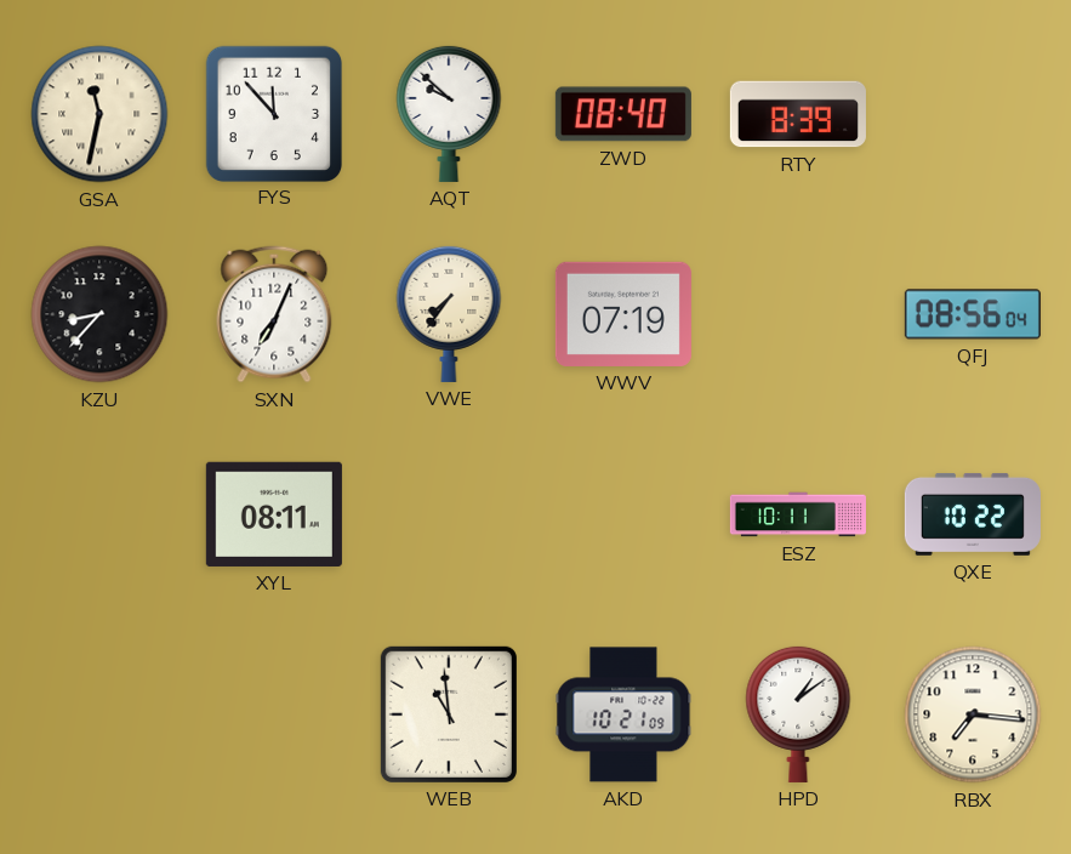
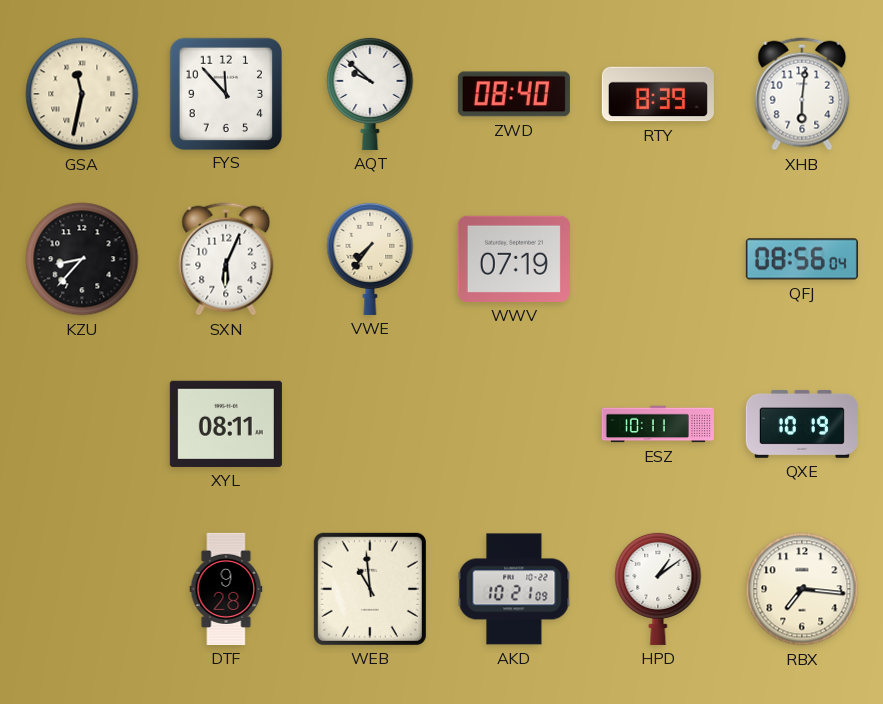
XHB: none -> 6:01 (802, 94)
SXN: 7:04 -> 6:04 (226, 259)
QXE: 10:22 -> 10:19 (802, 424)
DTF: none -> 9:28 (226, 589)
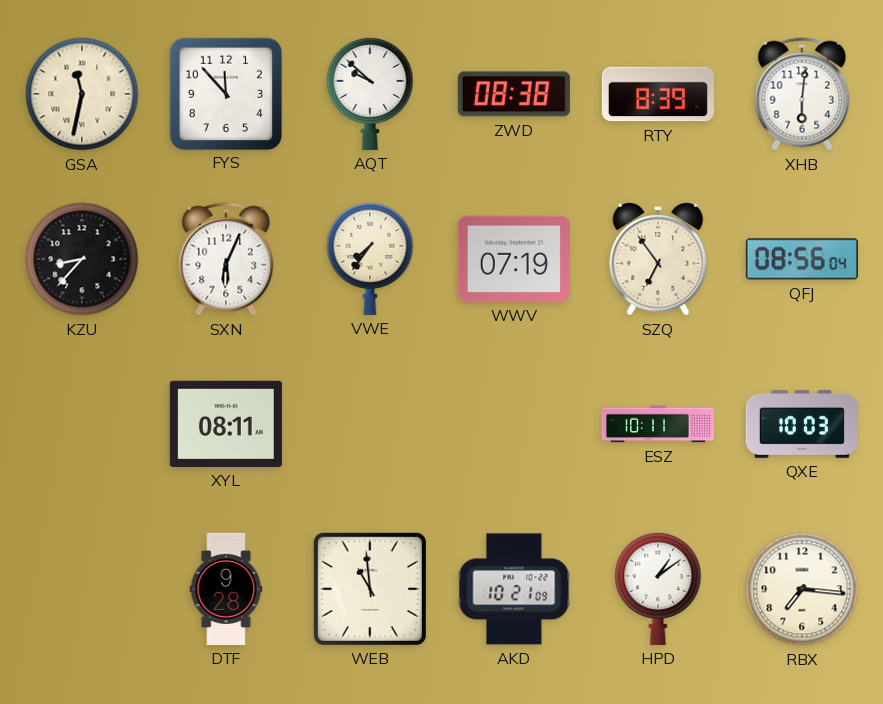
ZWD: 08:40 -> 08:38 (514, 94)
SZQ: none -> 6:54 (658, 260)
QXE: 10:19 -> 10:03 (802, 424)
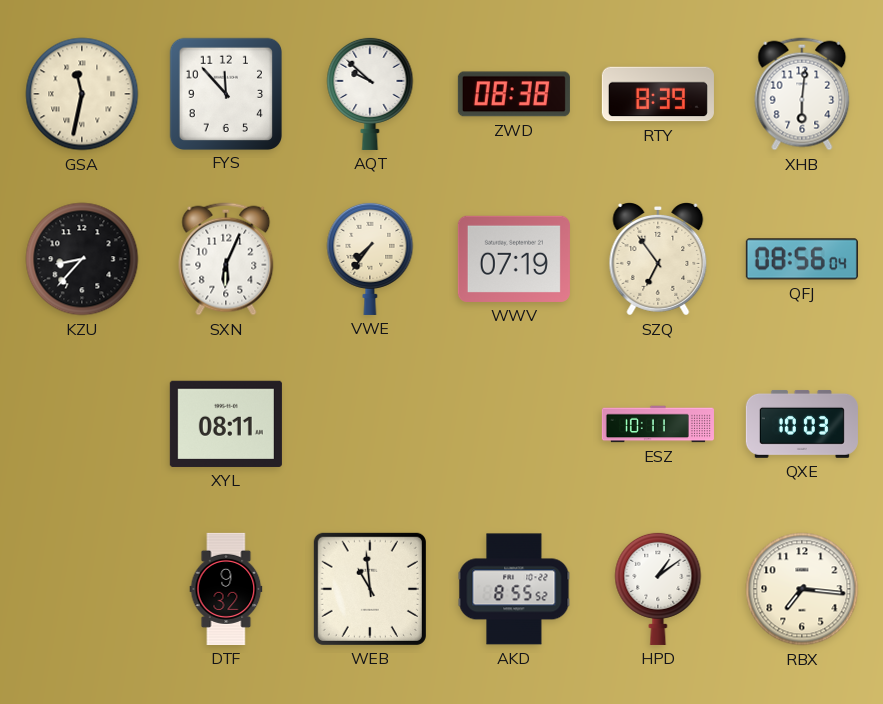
DTF: 9:28 -> 9:32 (226, 589)
AKD: 10:21 -> 8:55 (514, 589)
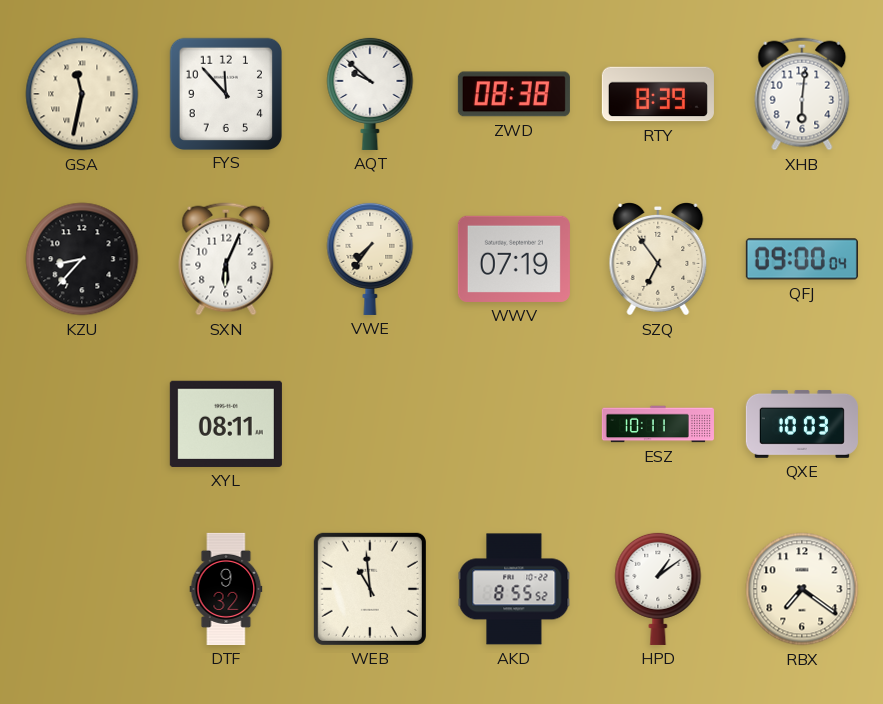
QFJ: 08:56 -> 09:00 (802, 259)
RBX: 7:16 -> 7:21 (802, 589)
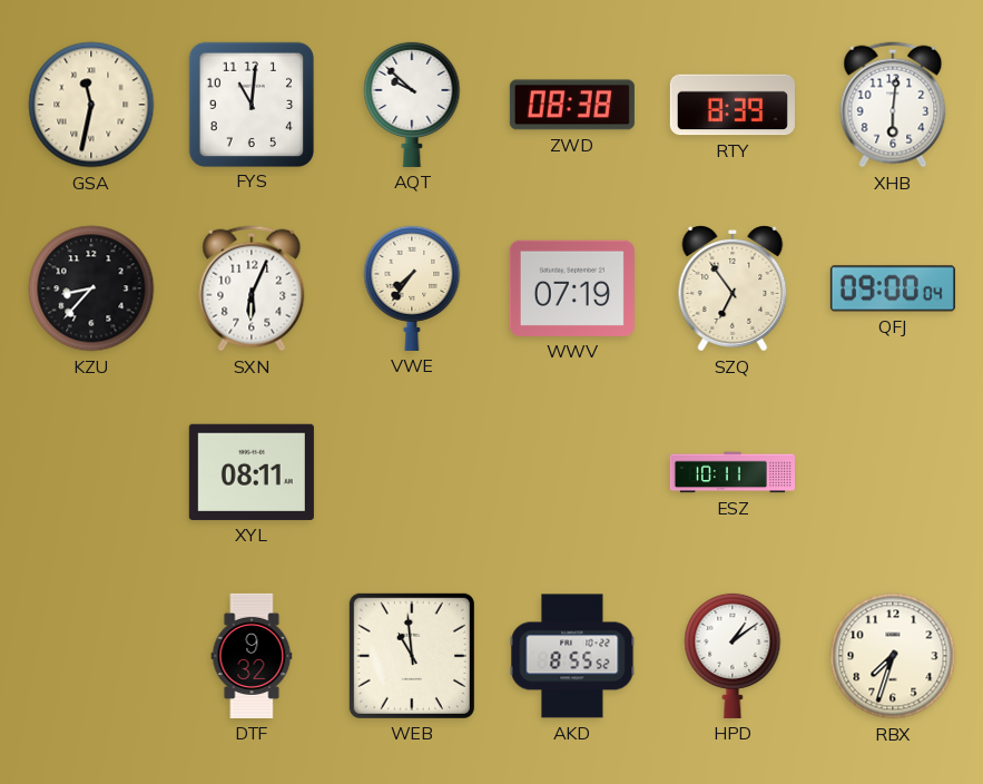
FYS: 11:53 -> 11:01 (250, 104)
QXE: 10:03 -> none (802, 424)
RBX: 7:21 -> 7:33 (893, 656)
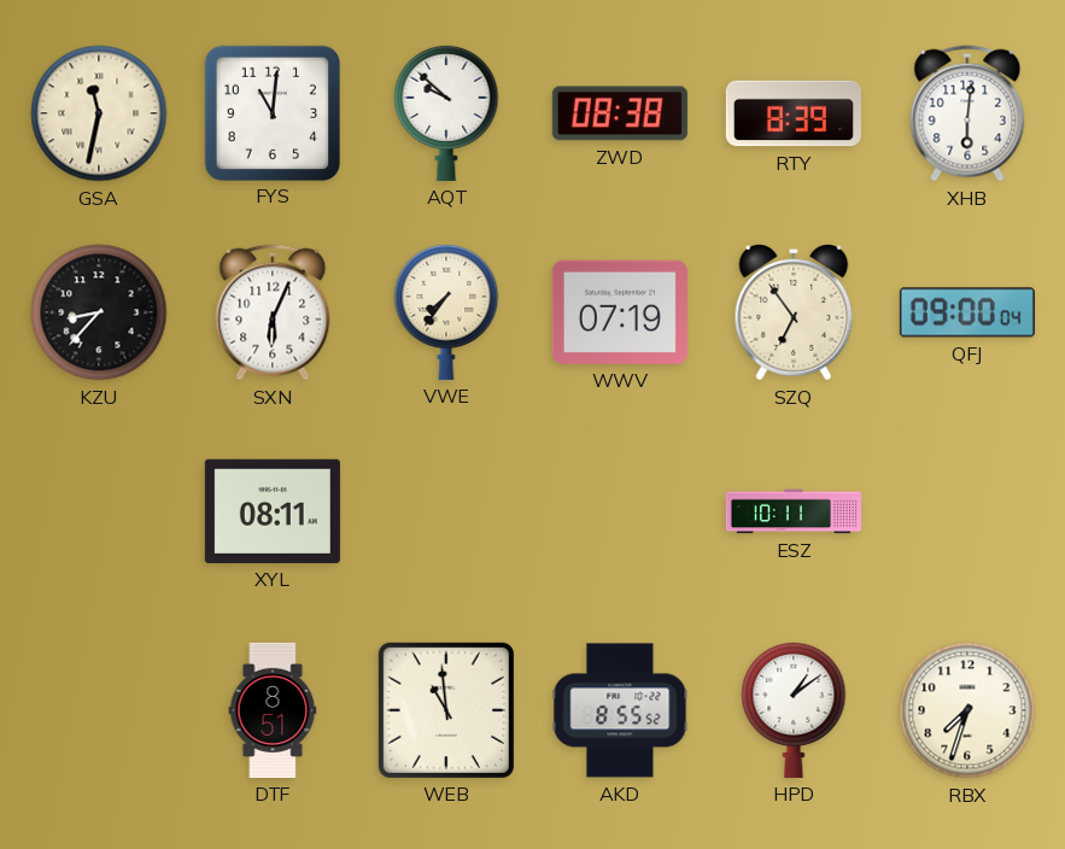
DTF: 9:32 -> 8:51 (273, 710)
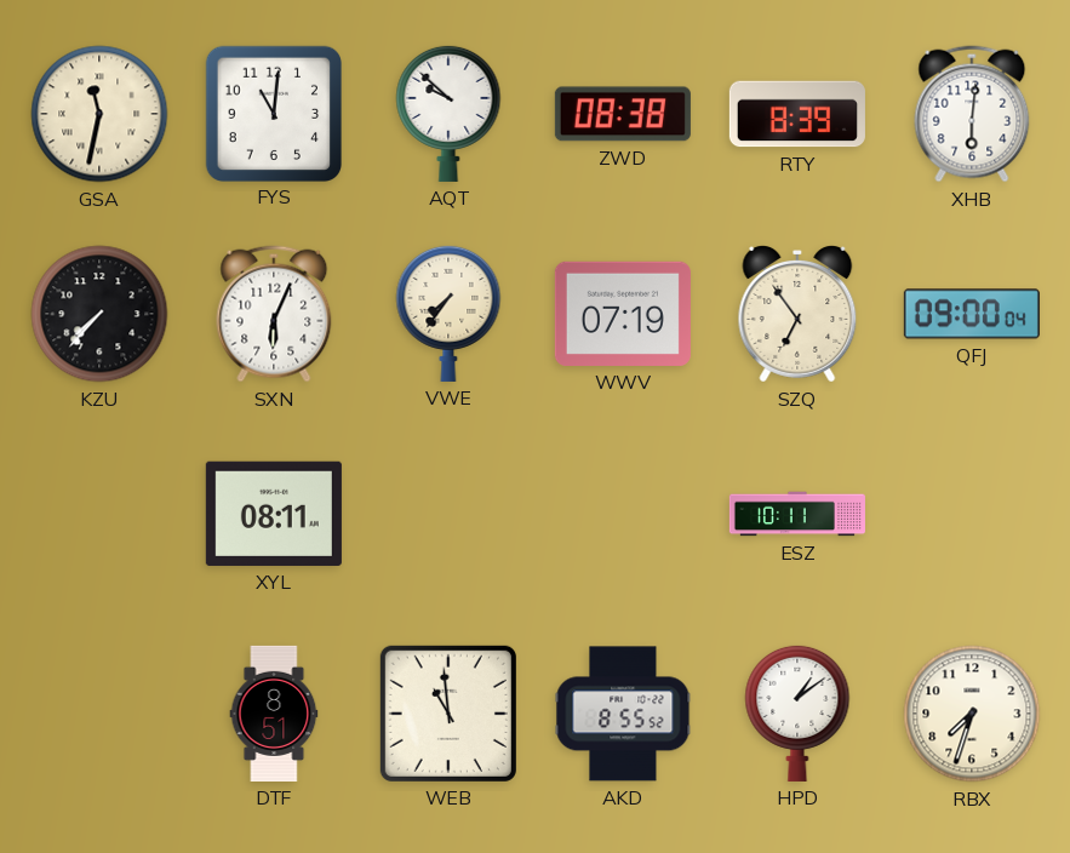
KZU: 8:37 -> 7:37 (99, 314)
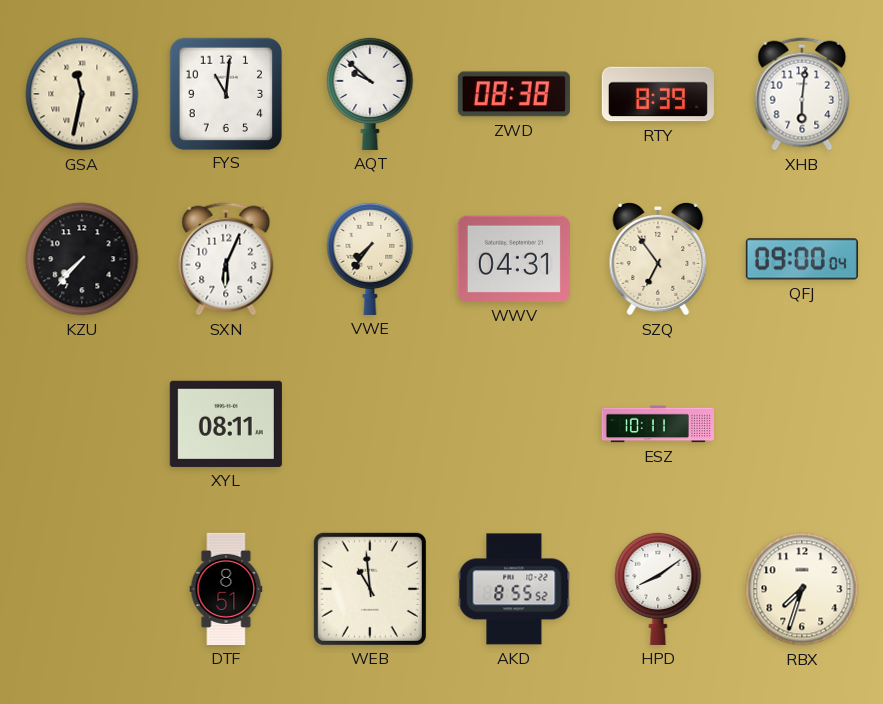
WWV: 07:19 -> 04:31 (514, 259)
HPD: 1:09 -> 8:09 (658, 588)
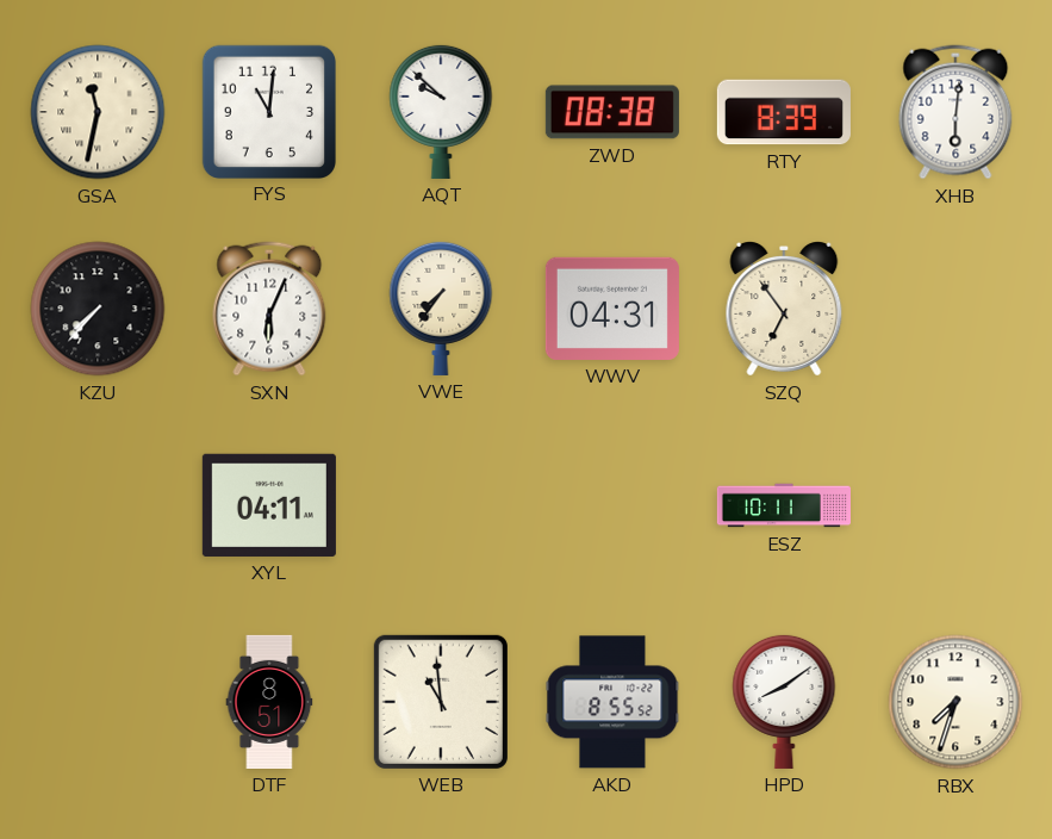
QFJ: 09:00 -> none (802, 259)
XYL: 08:11 -> 04:11 (269, 505)
